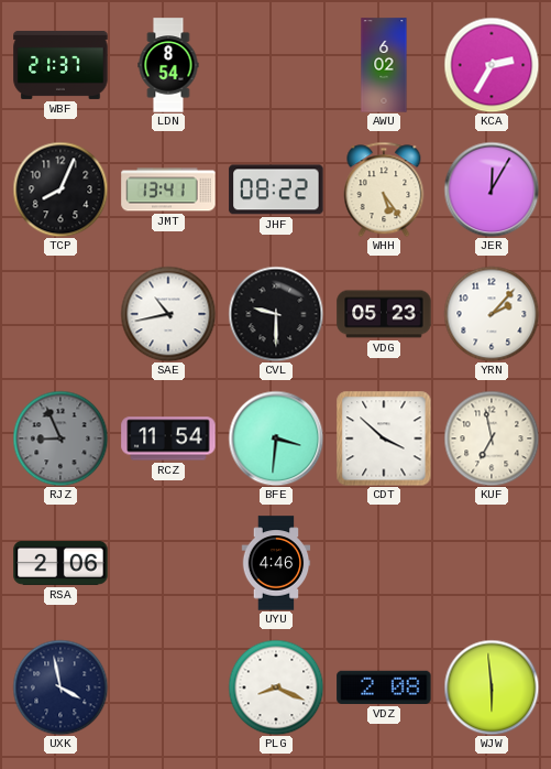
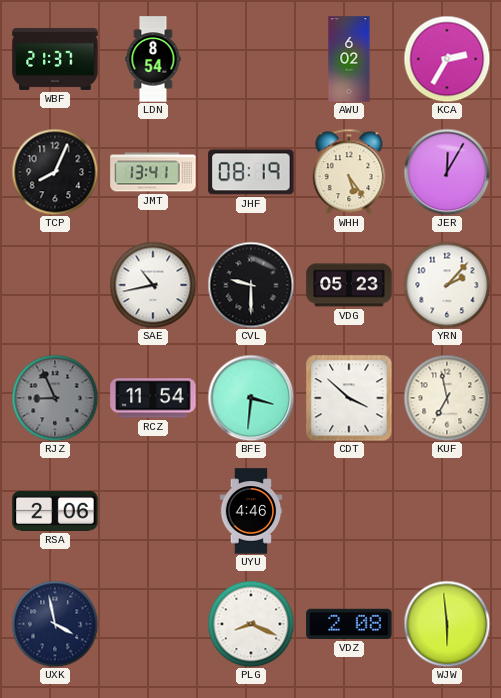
JHF: 08:22 -> 08:19 (251, 172)
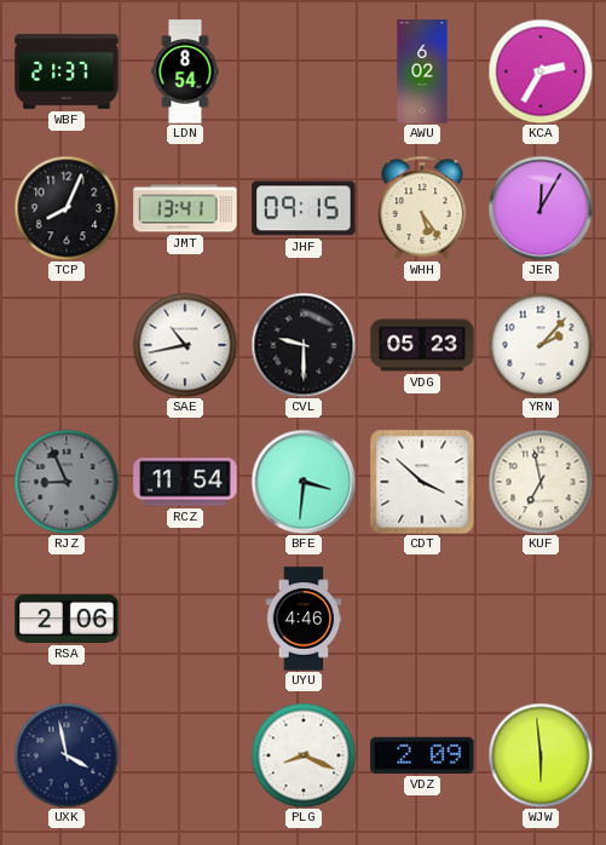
JHF: 08:19 -> 09:15 (304, 208)
VDZ: 2:08 -> 2:09 (422, 755)
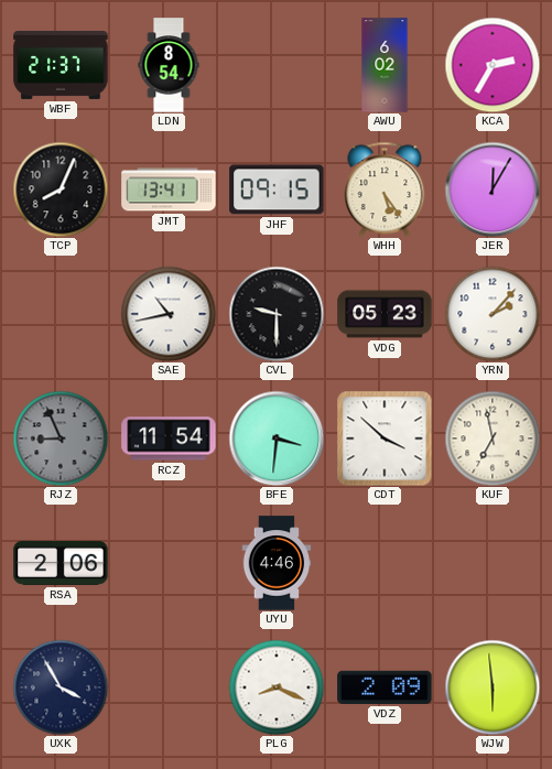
UXK: 3:58 -> 3:55 (61, 687)
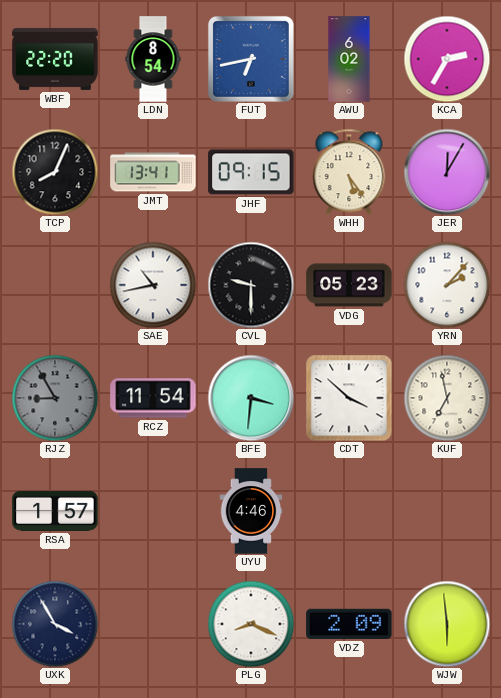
WBF: 21:37 -> 22:20 (55, 59)
FUT: none -> 6:43 (251, 59)
RJZ: 8:56 -> 8:55 (55, 398)
RSA: 2:06 -> 1:57 (55, 511)
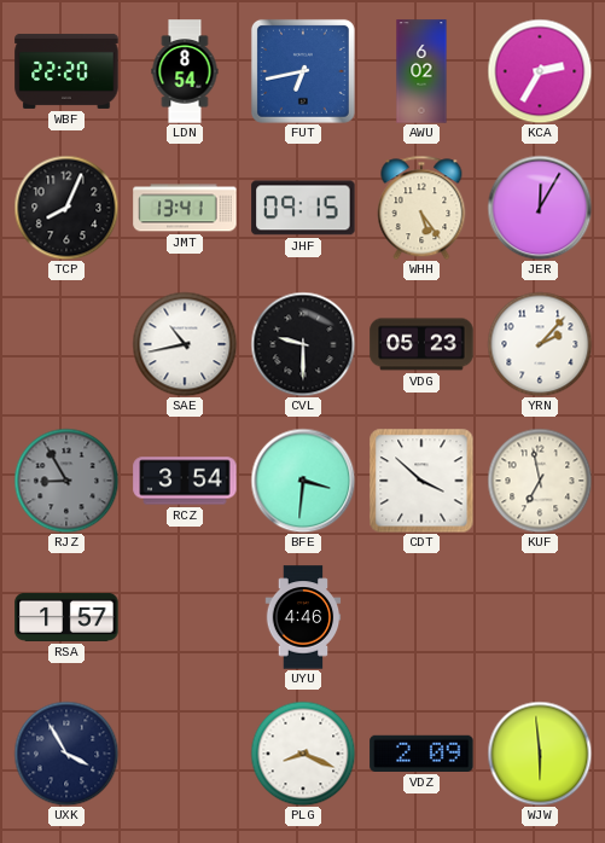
RCZ: 11:54 -> 3:54 (185, 481)
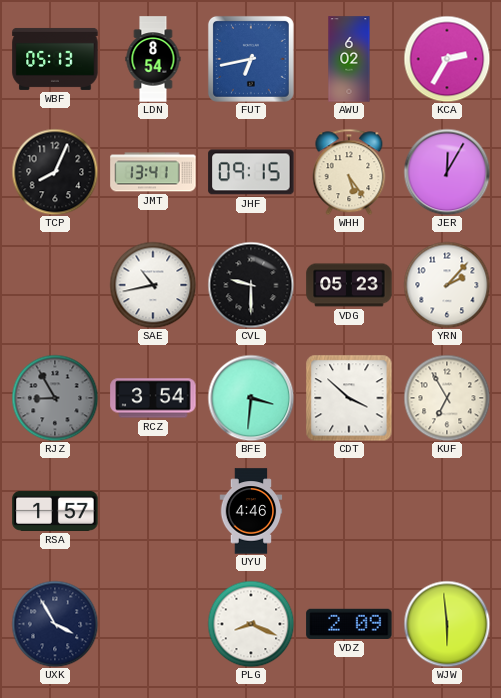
WBF: 22:20 -> 05:13 (55, 59)
KUF: 6:58 -> 6:55 (447, 398)
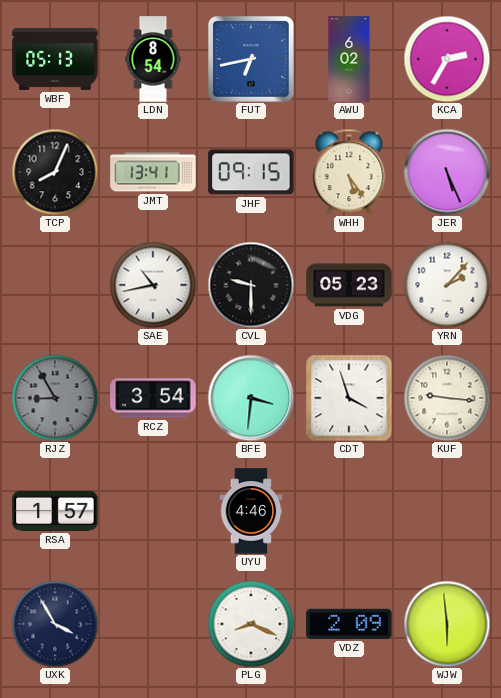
JER: 12:05 -> 5:26 (447, 172)
CDT: 3:52 -> 3:57 (349, 398)
KUF: 6:55 -> 9:16 (447, 398)
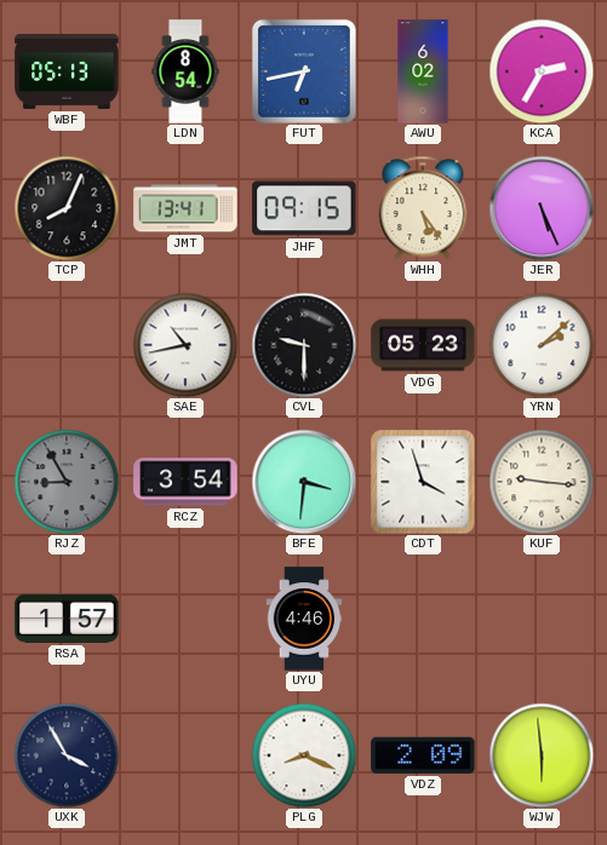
YRN: 2:07 -> 2:08 (542, 345)
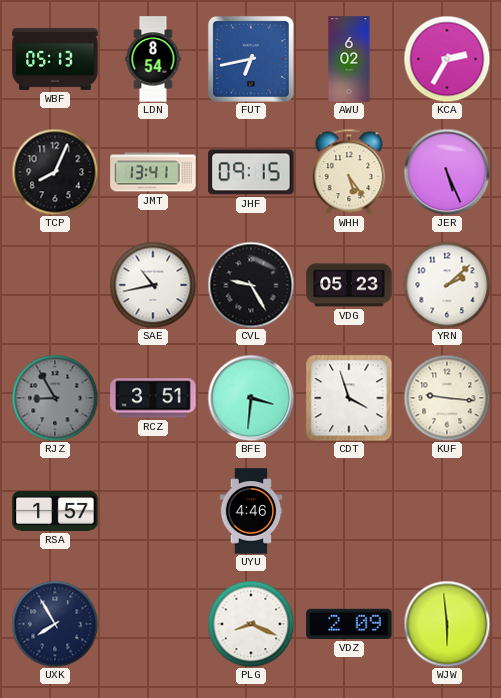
CVL: 9:30 -> 9:25 (251, 285)
RCZ: 3:54 -> 3:51 (153, 398)
UXK: 3:55 -> 7:55 (55, 624)
